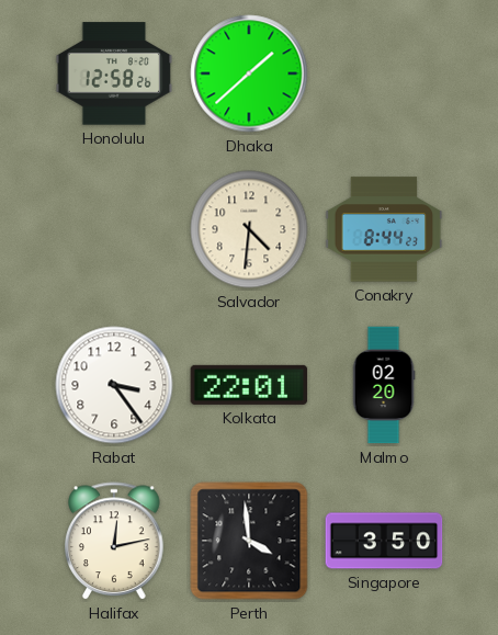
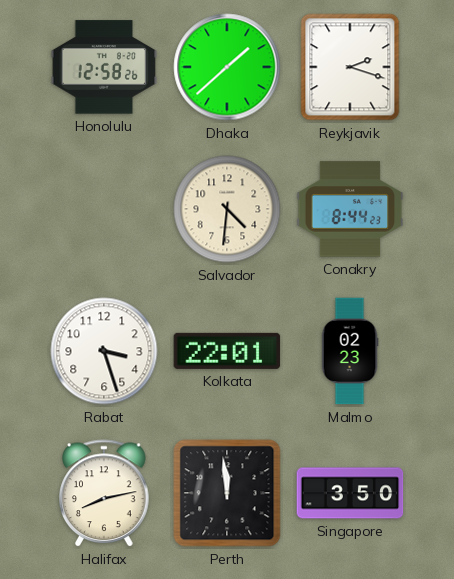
Reykjavik: none -> 2:18 (350, 67)
Rabat: 3:24 -> 3:27 (104, 351)
Malmo: 02:20 -> 02:23 (350, 351)
Halifax: 12:13 -> 8:13 (104, 494)
Perth: 3:59 -> 11:59 (227, 493)
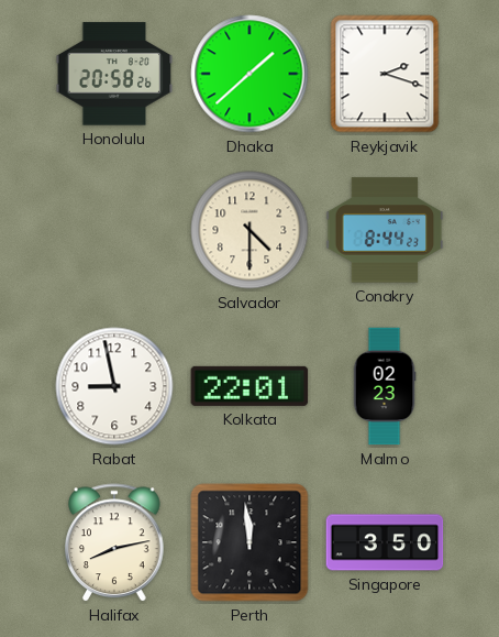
Honolulu: 12:58 -> 20:58 (114, 74)
Salvador: 4:31 -> 4:30 (249, 230)
Rabat: 3:27 -> 8:58 (114, 386)
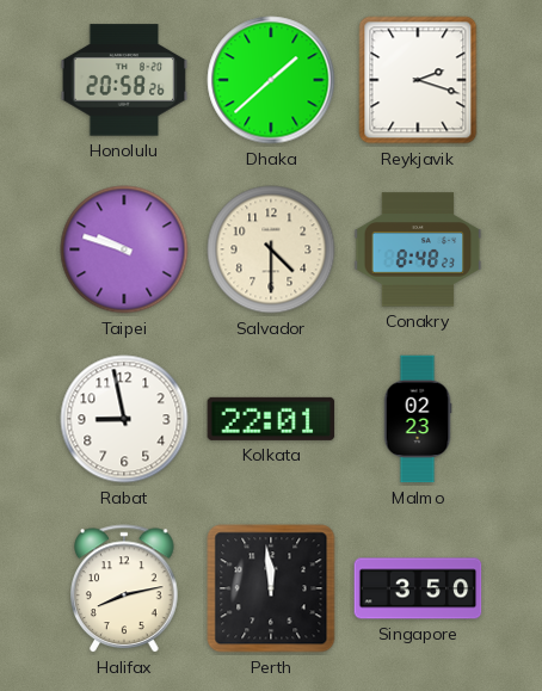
Taipei: none -> 9:48 (124, 249)
Conakry: 8:44 -> 8:48 (418, 249)
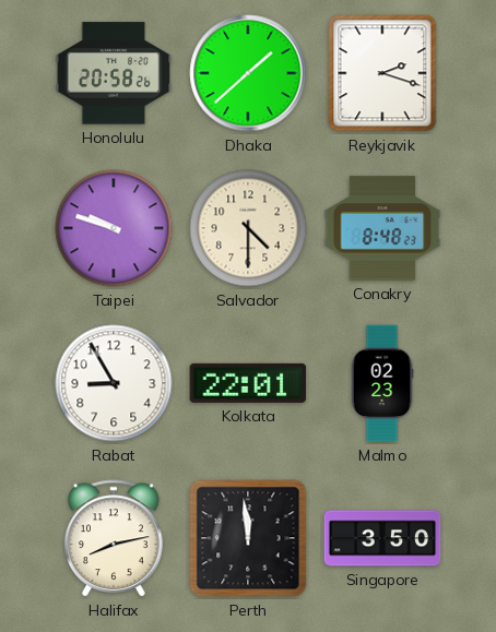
Rabat: 8:58 -> 8:55 (114, 383)
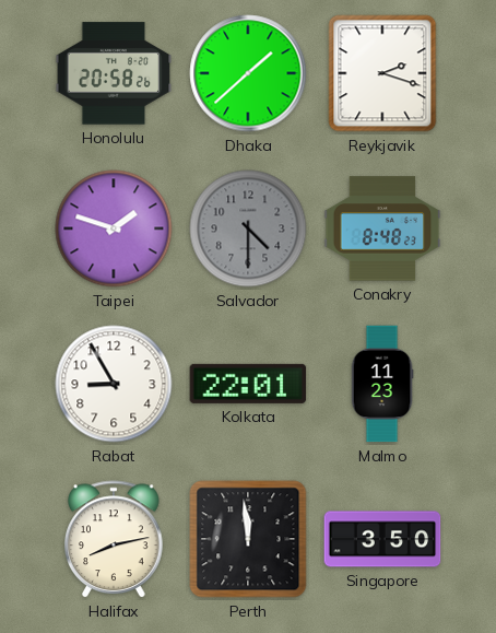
Taipei: 9:48 -> 1:48 (114, 228)
Salvador dial: cream -> grey (248, 228)
Malmo: 02:23 -> 11:23 (382, 384)
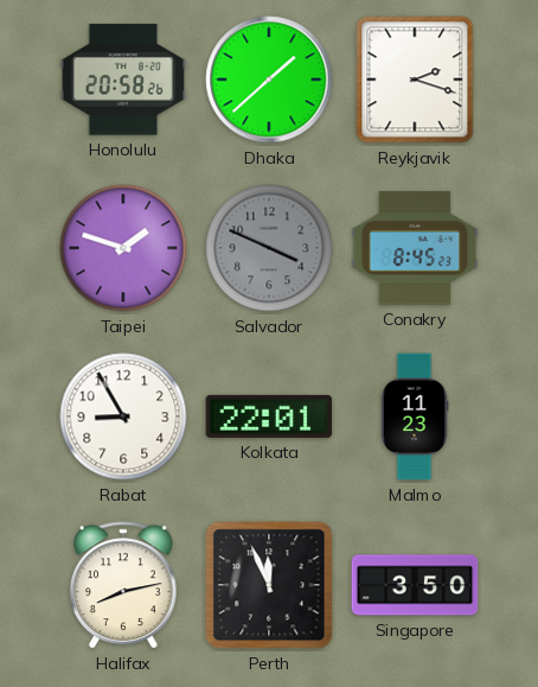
Salvador: 4:30 -> 3:49 (269, 248)
Conakry: 8:48 -> 8:45 (415, 248)
Perth: 11:59 -> 11:56 (269, 585)
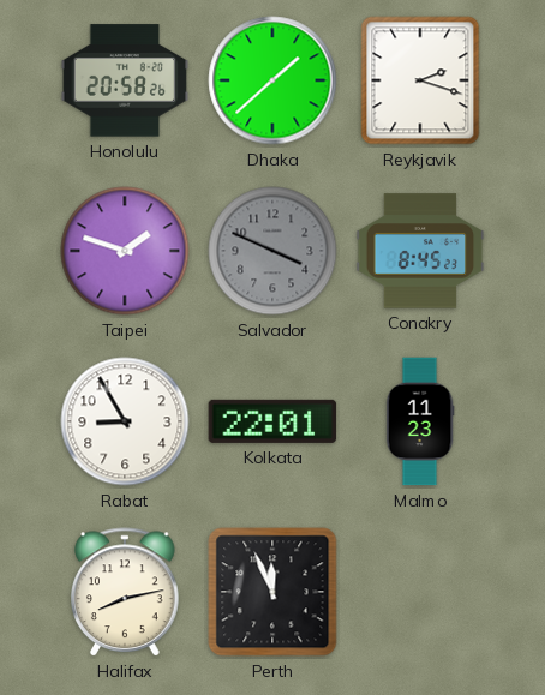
Singapore: 3:50 -> none (415, 585)
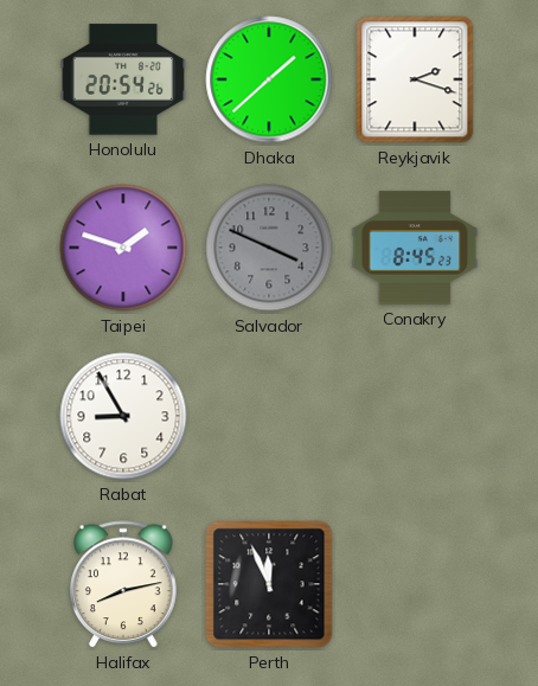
Honolulu: 20:58 -> 20:54 (123, 79)
Kolkata: 22:01 -> none (272, 421)
Malmo: 11:23 -> none (420, 421)
